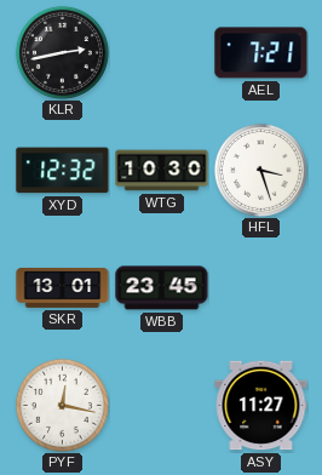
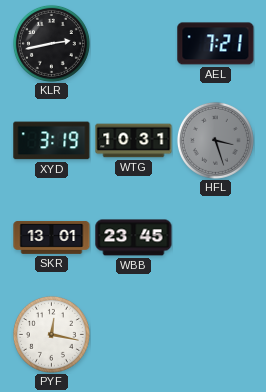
XYD: 12:32 -> 3:19 (52, 141)
WTG: 10:30 -> 10:31 (134, 141)
HFL dial: white -> grey (215, 140)
ASY: 11:27 -> none (261, 406)
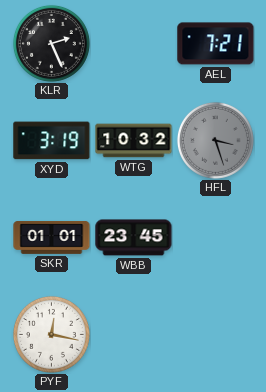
KLR: 2:43 -> 2:26 (51, 43)
WTG: 10:31 -> 10:32 (134, 141)
SKR: 13:01 -> 01:01 (52, 237)
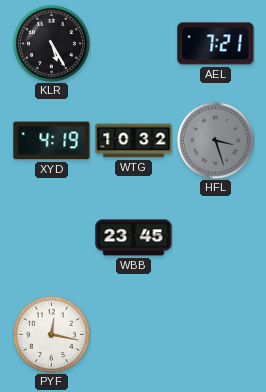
KLR: 2:26 -> 5:25 (51, 43)
XYD: 3:19 -> 4:19 (52, 141)
SKR: 01:01 -> none (52, 237)
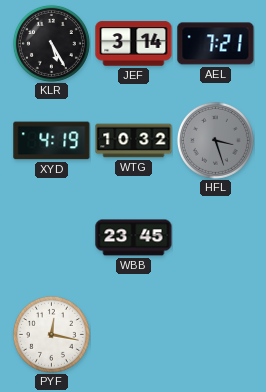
JEF: none -> 3:14 (134, 44)
